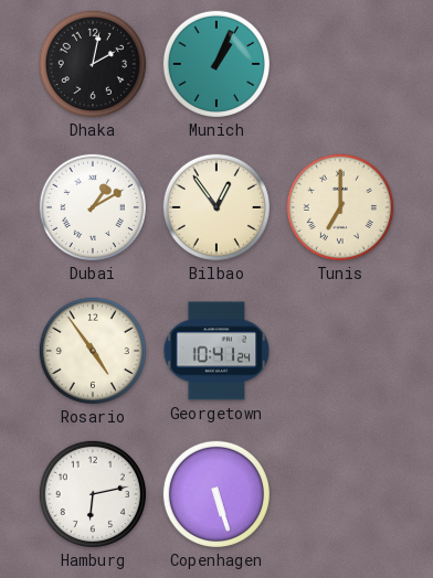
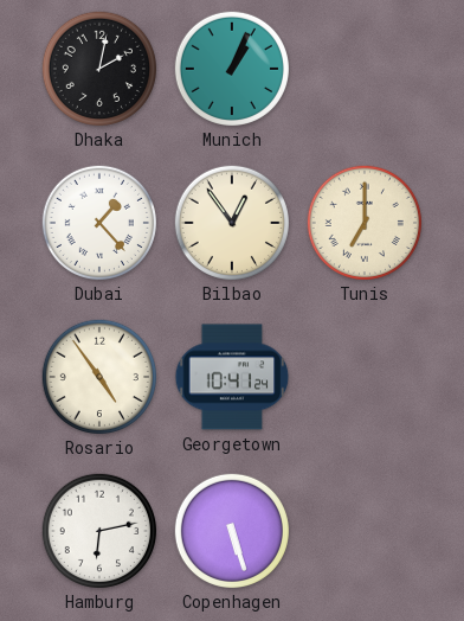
Dubai: 1:10 -> 1:23 (98, 222)
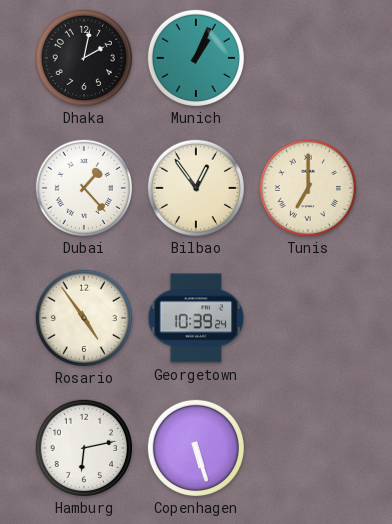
Georgetown: 10:41 -> 10:39 (196, 318)
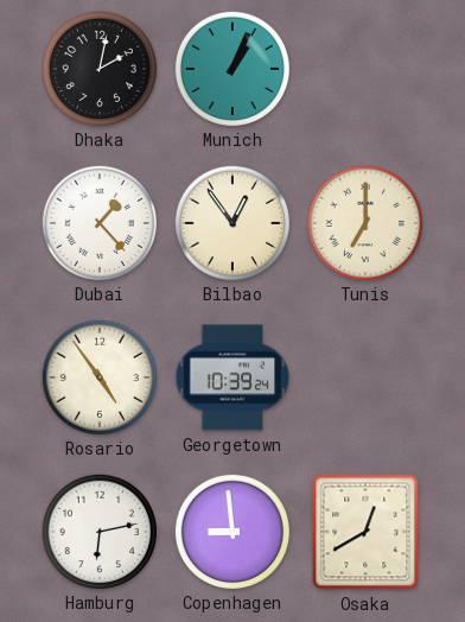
Copenhagen: 5:27 -> 8:59 (231, 531)
Osaka: none -> 12:40 (365, 532)
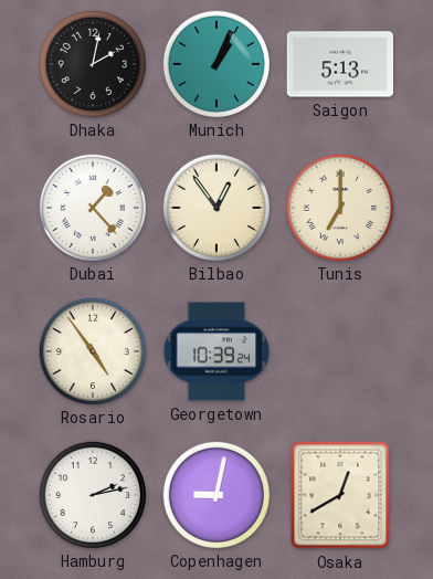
Saigon: none -> 5:13 (339, 64)
Hamburg: 6:13 -> 2:13 (92, 494)
Copenhagen: 8:59 -> 9:02 (215, 494)
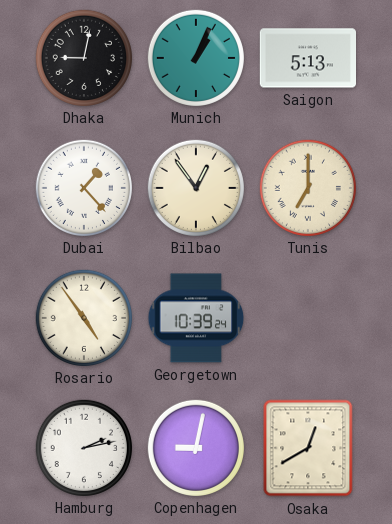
Dhaka: 2:02 -> 9:02 (83, 57)
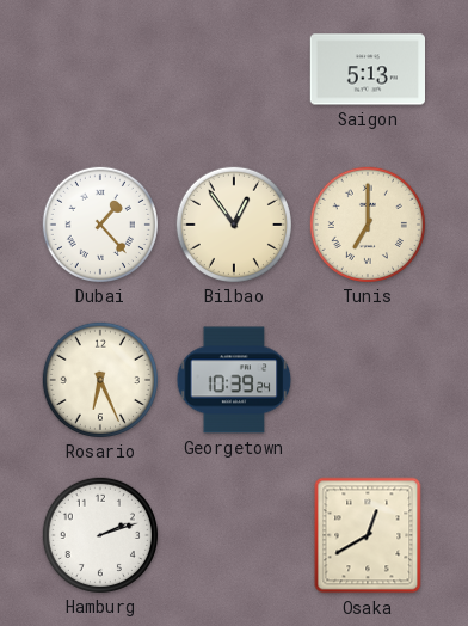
Dhaka: 9:02 -> none (83, 57)
Munich: 1:04 -> none (195, 57)
Rosario: 4:54 -> 6:26 (99, 379)
Hamburg: 2:13 -> 2:12 (99, 534)
Copenhagen: 9:02 -> none (195, 447)
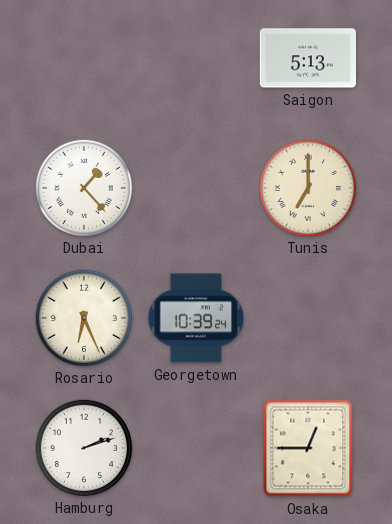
Bilbao: 12:54 -> none (233, 223)
Osaka: 12:40 -> 12:45 (308, 448)
